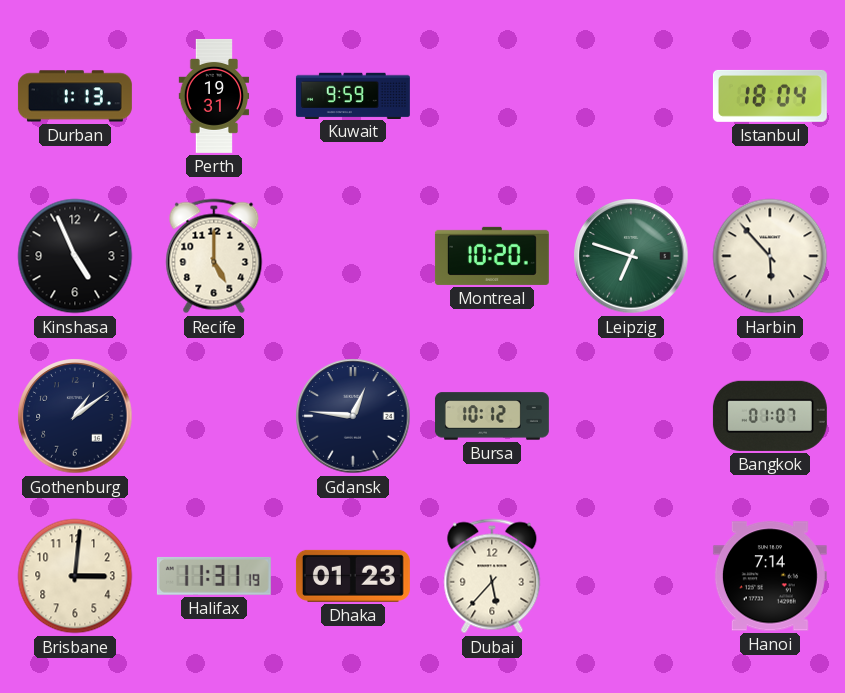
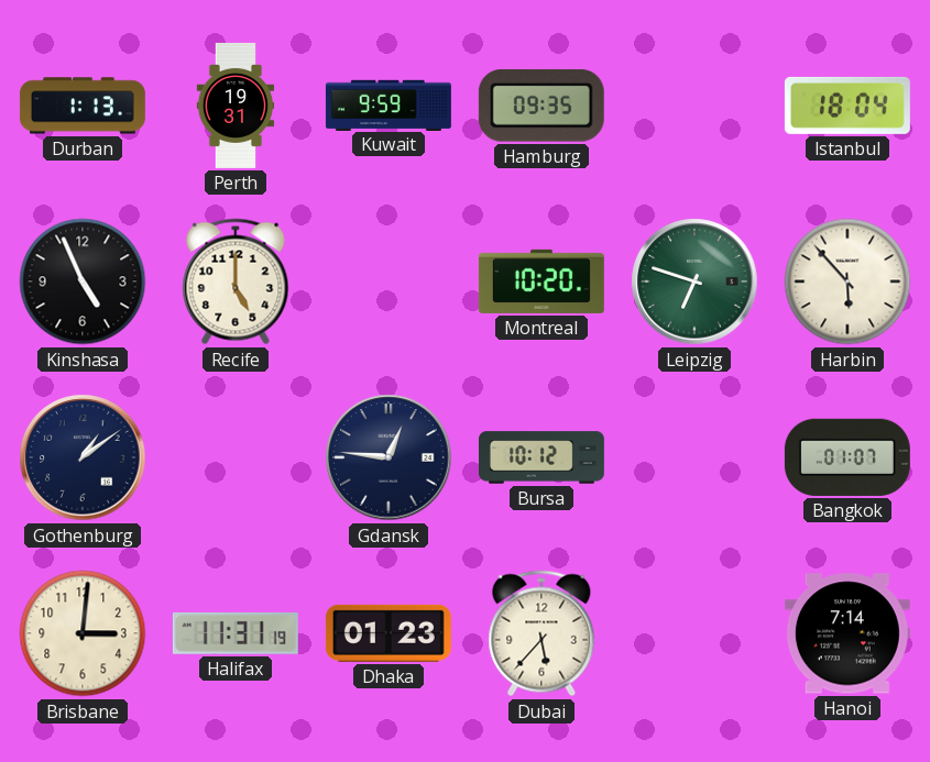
Hamburg: none -> 09:35 (541, 106)
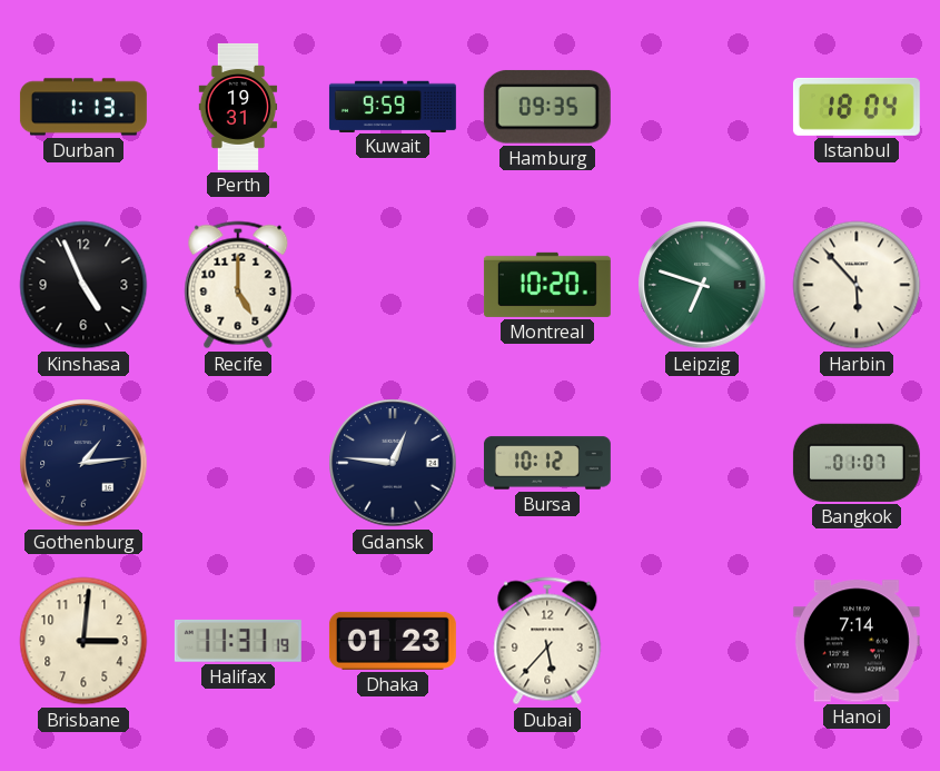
Gothenburg: 1:09 -> 1:14 (83, 463)
